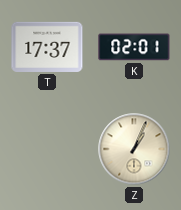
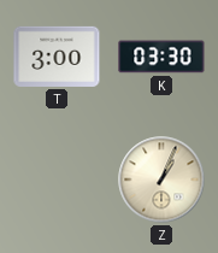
T: 17:37 -> 3:00 (57, 57)
K: 02:01 -> 03:30 (161, 57)
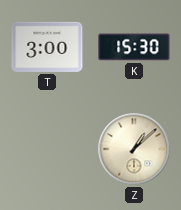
K: 03:30 -> 15:30 (134, 47)
Z: 1:04 -> 1:08 (134, 149)
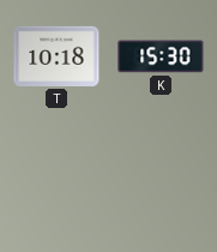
T: 3:00 -> 10:18 (56, 56)
Z: 1:08 -> none (134, 149)
